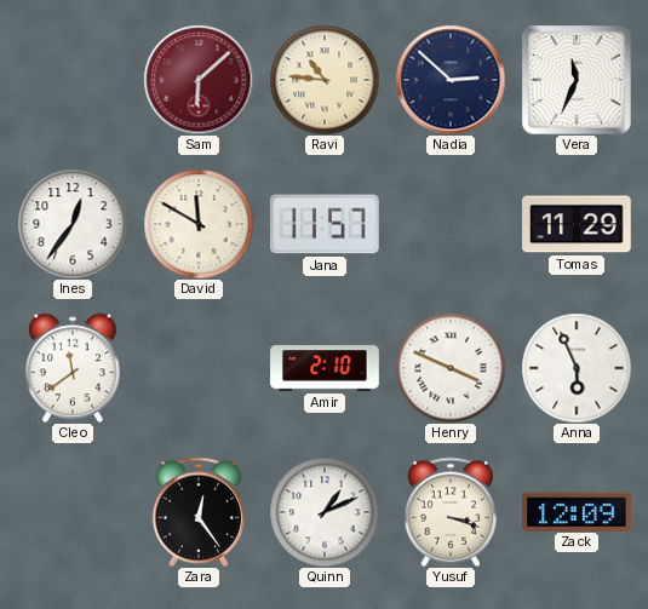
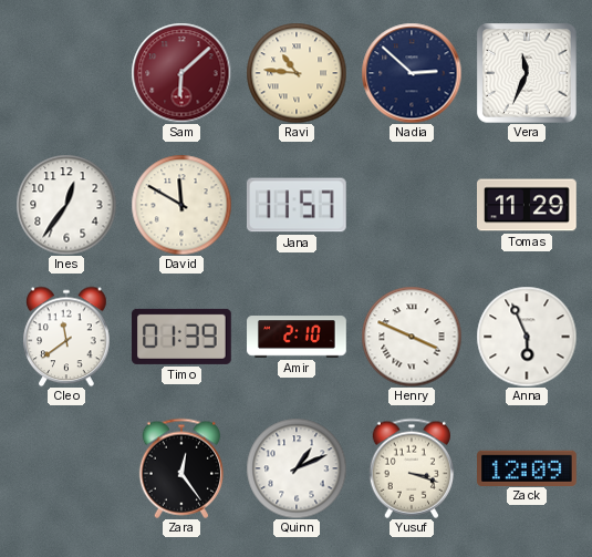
Timo: none -> 01:39 (183, 337)
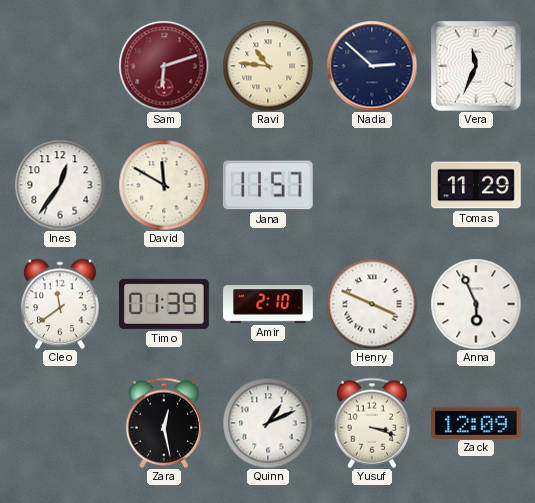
Sam: 6:08 -> 6:12 (164, 66)
Zara: 12:24 -> 12:28 (163, 423)
